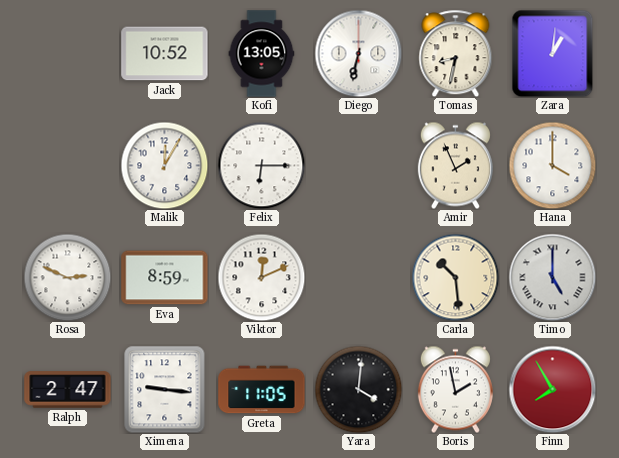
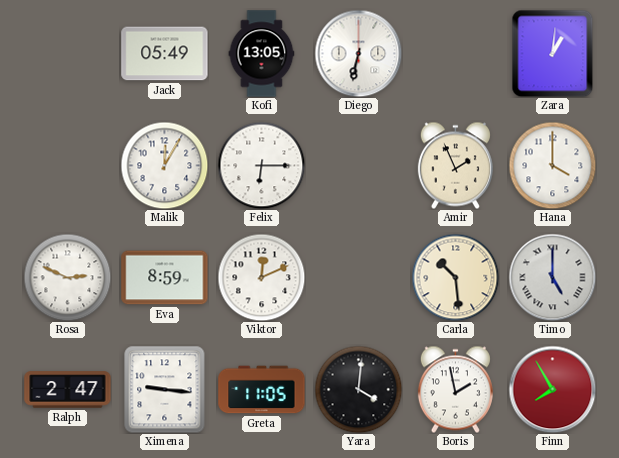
Jack: 10:52 -> 05:49 (165, 54)
Tomas: 8:32 -> none (456, 53)
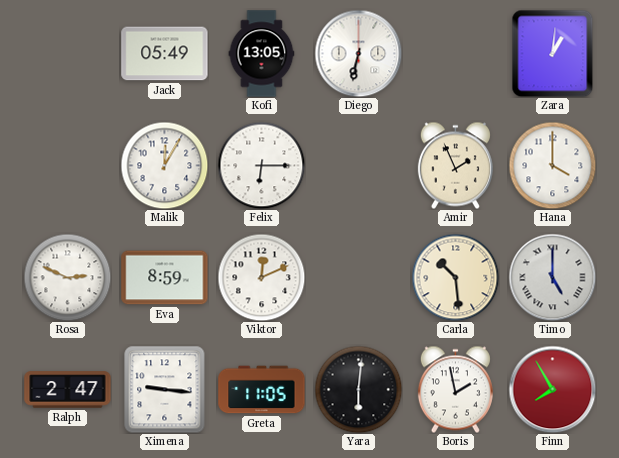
Yara: 4:01 -> 6:01 (358, 389)
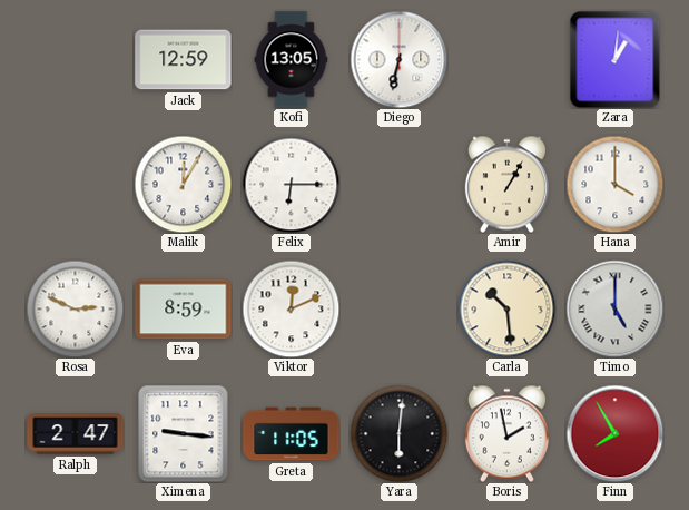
Jack: 05:49 -> 12:59 (184, 60)
Amir: 1:56 -> 1:05 (506, 184)
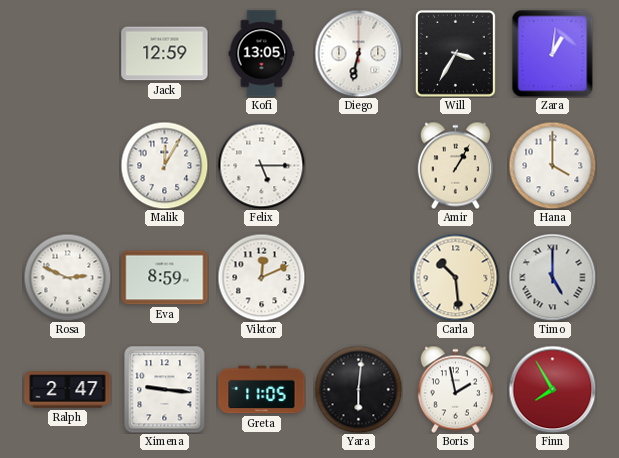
Will: none -> 3:35 (455, 53)
Felix: 6:15 -> 5:15 (261, 165)
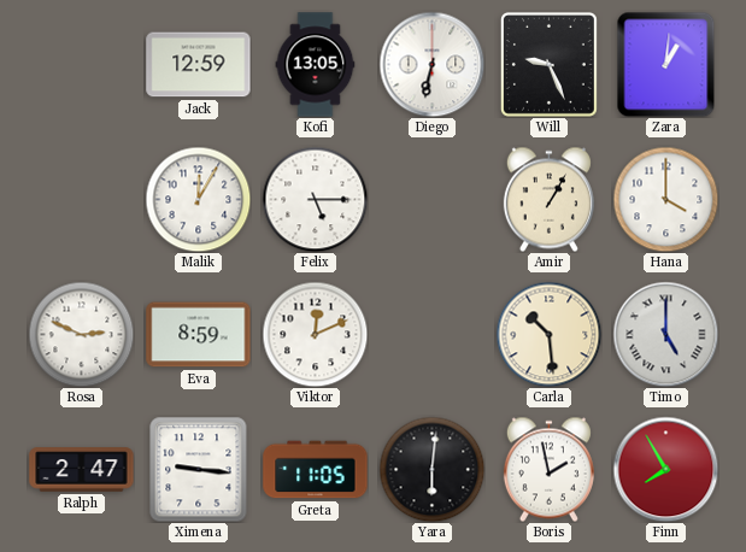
Will: 3:35 -> 9:26 (548, 64)
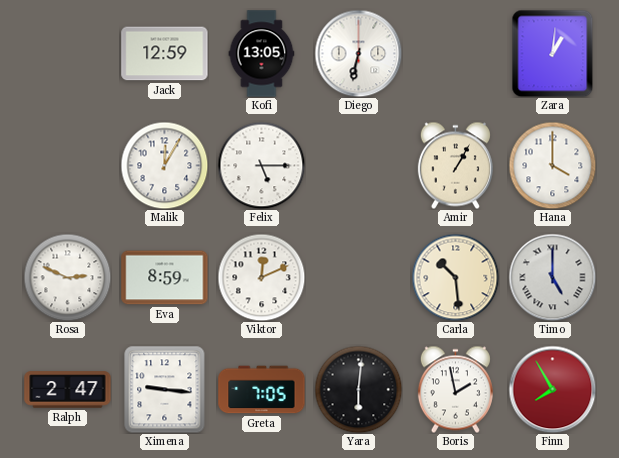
Will: 9:26 -> none (548, 64)
Greta: 11:05 -> 7:05 (262, 390)
